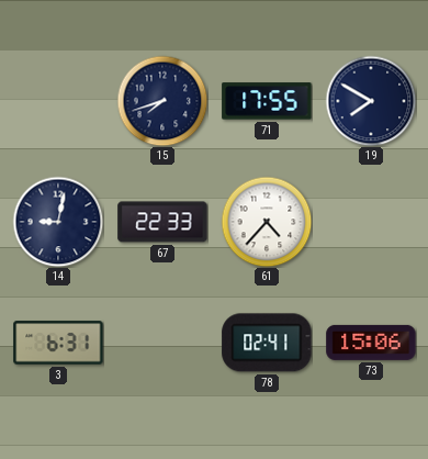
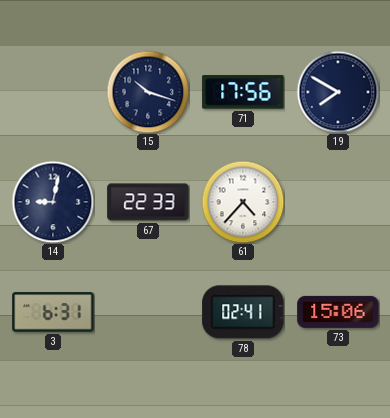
15: 7:42 -> 10:18 (148, 92)
71: 17:55 -> 17:56 (243, 92)
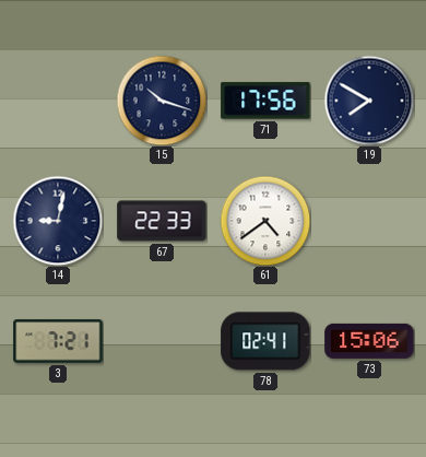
61: 4:37 -> 4:39 (265, 221)
3: 6:31 -> 7:21 (58, 341)
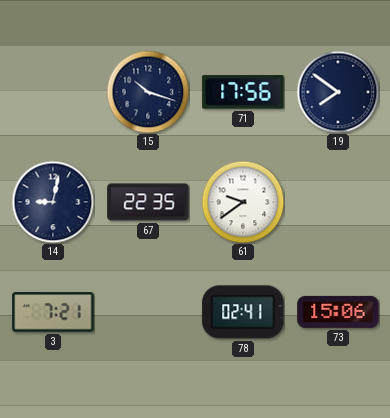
19: 7:50 -> 7:51 (338, 92)
67: 22:33 -> 22:35 (148, 202)
61: 4:39 -> 9:39 (243, 202)
